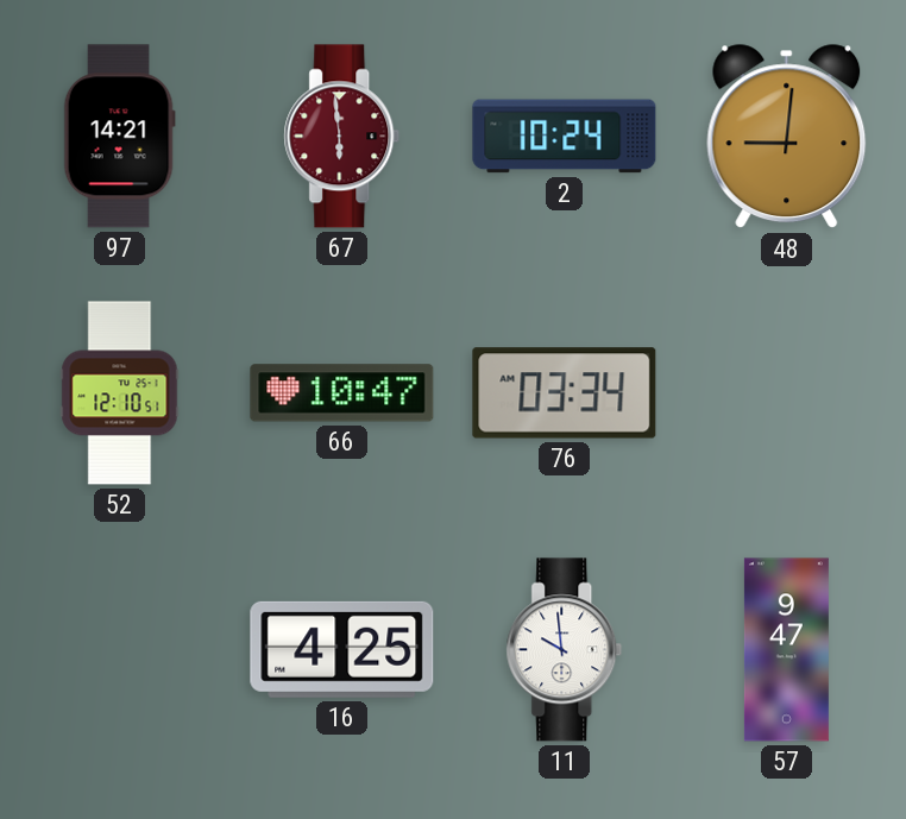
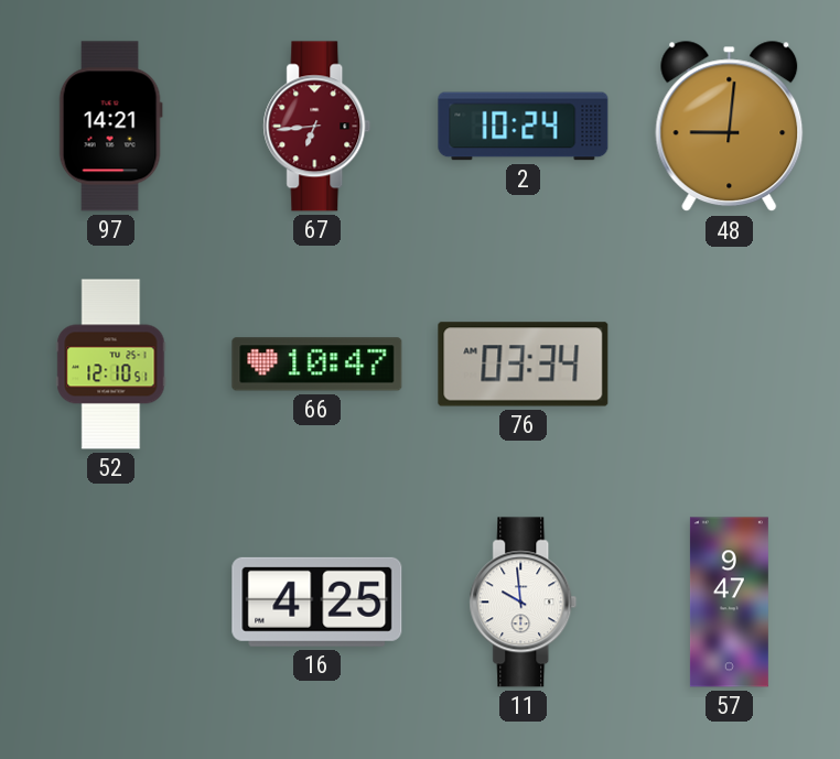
67: 5:59 -> 6:44 (317, 127)
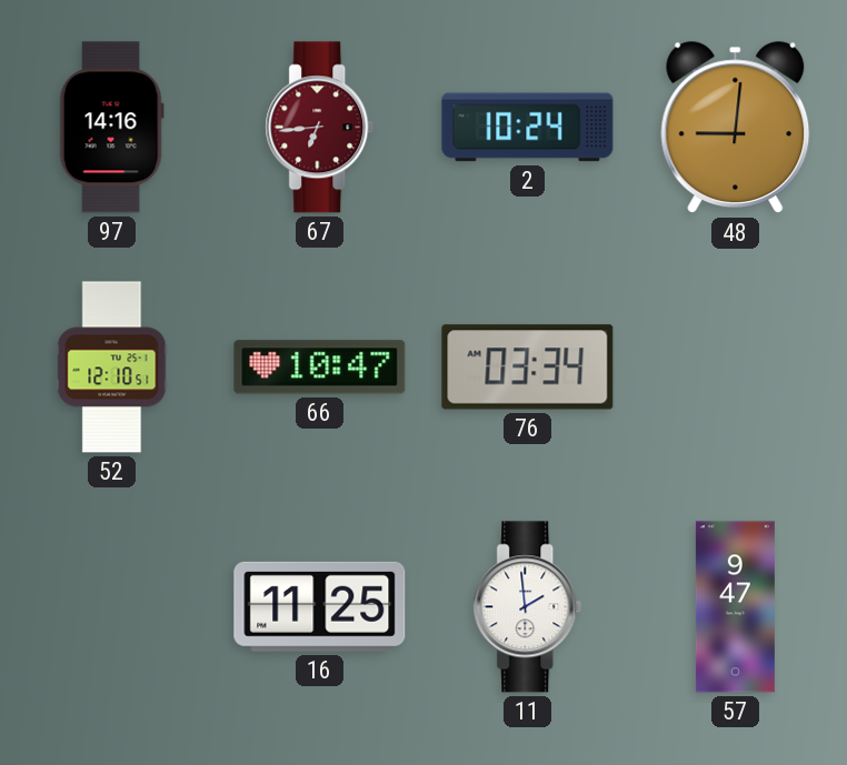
97: 14:21 -> 14:16 (111, 128)
16: 4:25 -> 11:25 (320, 606)
11: 9:59 -> 1:59 (528, 607)
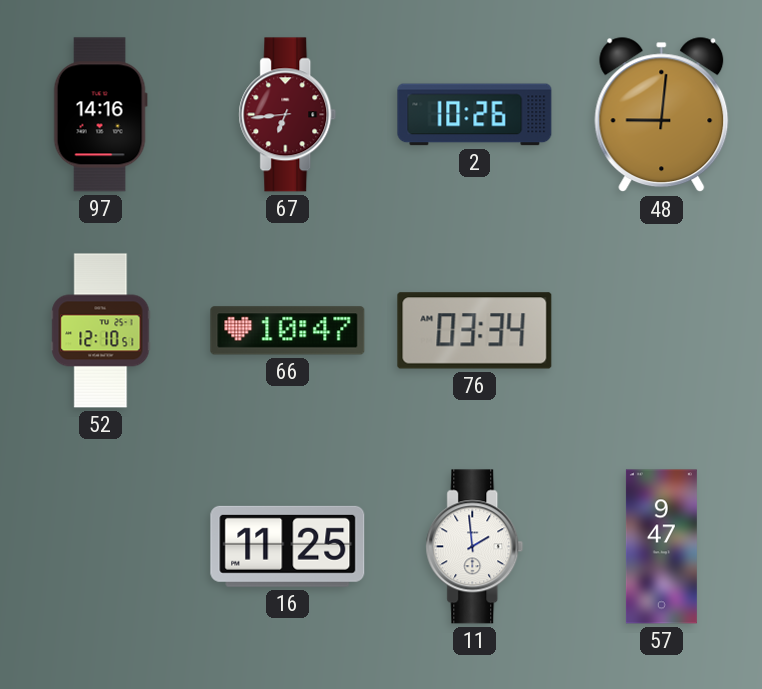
2: 10:24 -> 10:26 (475, 115)
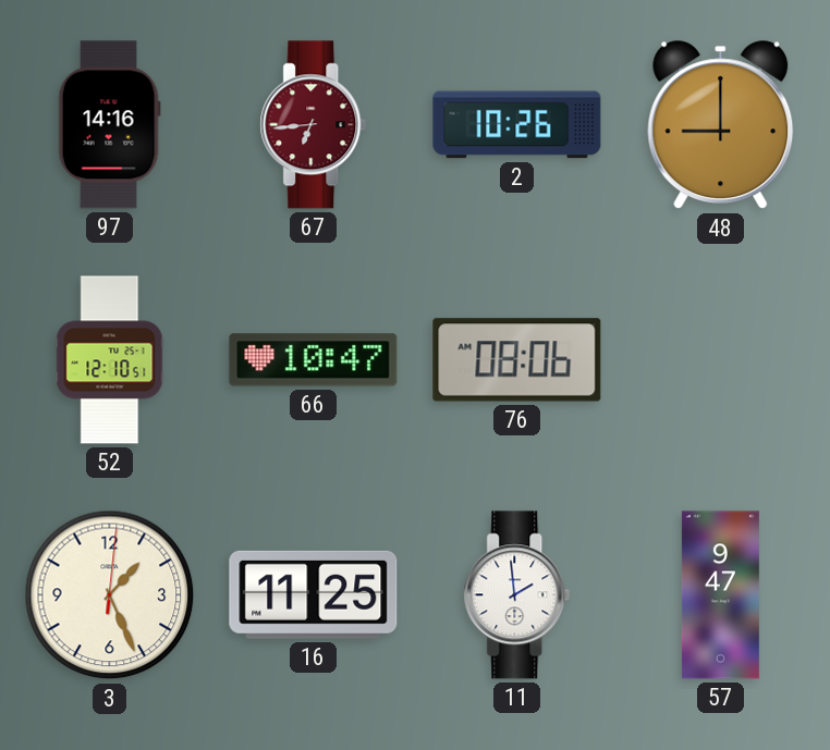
48: 9:01 -> 9:00 (721, 125)
76: 03:34 -> 08:06 (517, 360)
3: none -> 1:26 (110, 595)
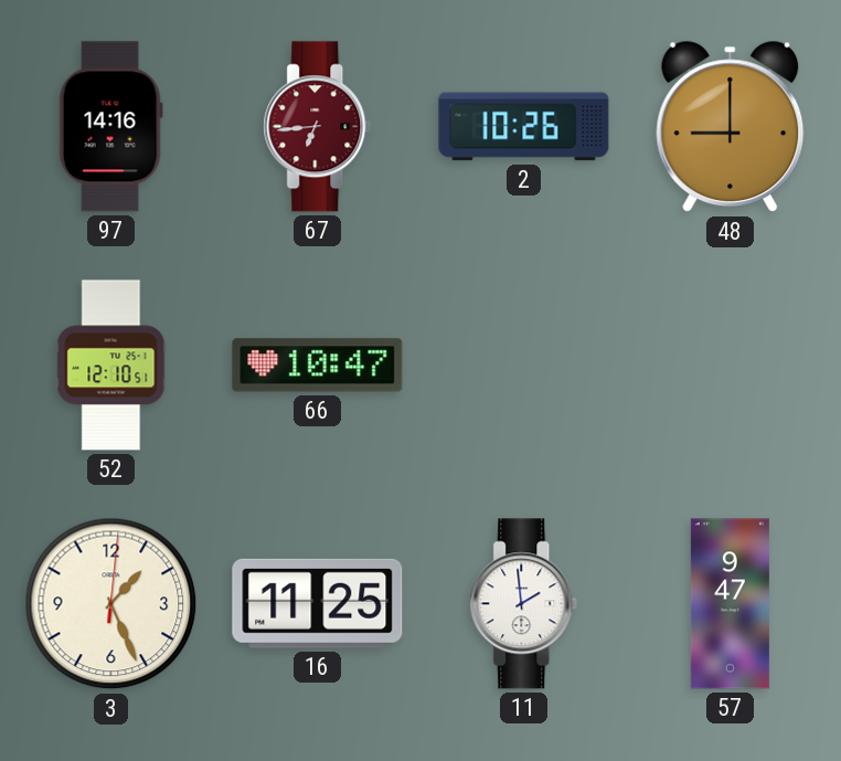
76: 08:06 -> none (517, 360)
